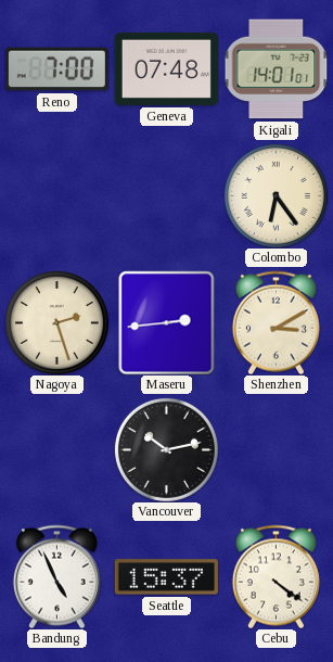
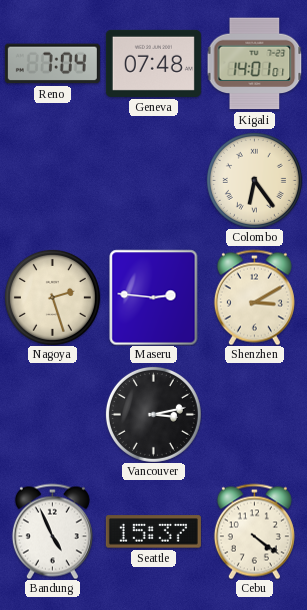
Reno: 7:00 -> 7:04 (52, 64)
Maseru: 2:44 -> 2:46 (154, 297)
Vancouver: 10:13 -> 3:13 (153, 414)
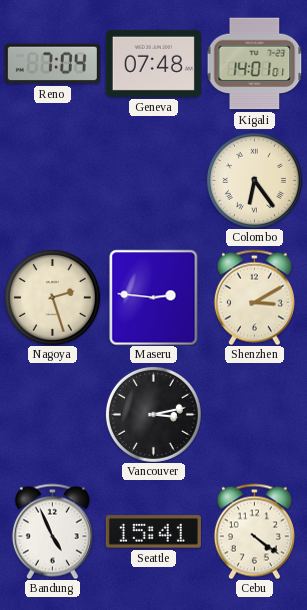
Seattle: 15:37 -> 15:41 (153, 532)
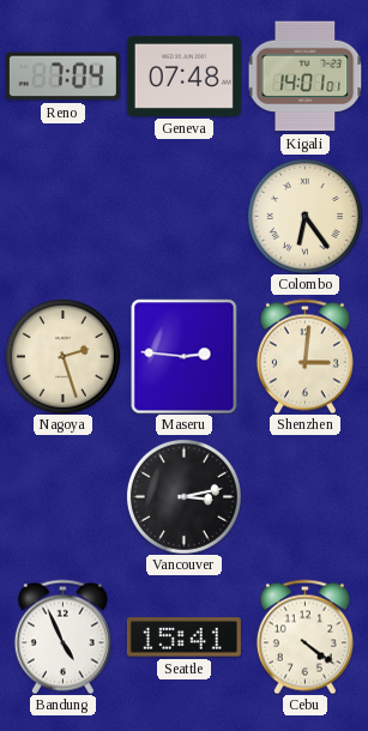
Shenzhen: 3:10 -> 3:01 (304, 356)
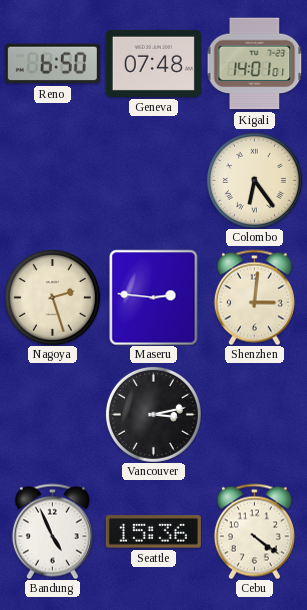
Reno: 7:04 -> 6:50 (52, 64)
Seattle: 15:41 -> 15:36 (153, 532)
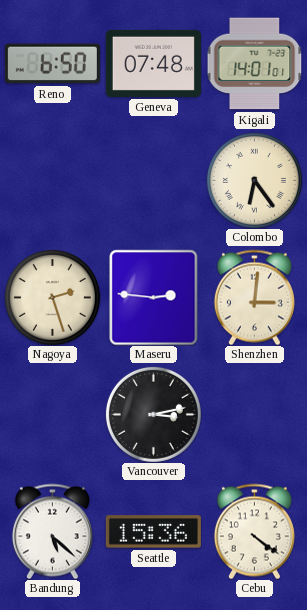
Bandung: 4:56 -> 5:22 (52, 531)
